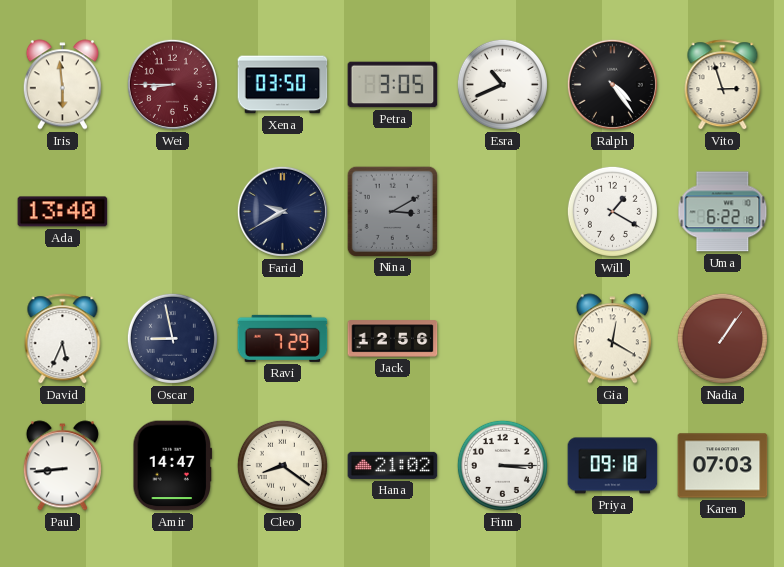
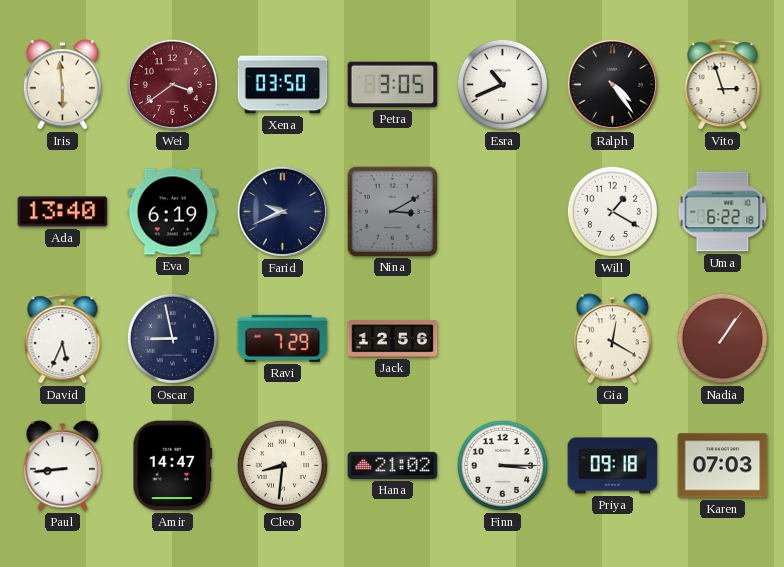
Wei: 8:45 -> 3:39 (172, 84)
Eva: none -> 6:19 (173, 212)
Farid: 9:40 -> 9:41 (282, 211)
Cleo: 8:21 -> 8:31 (282, 465)
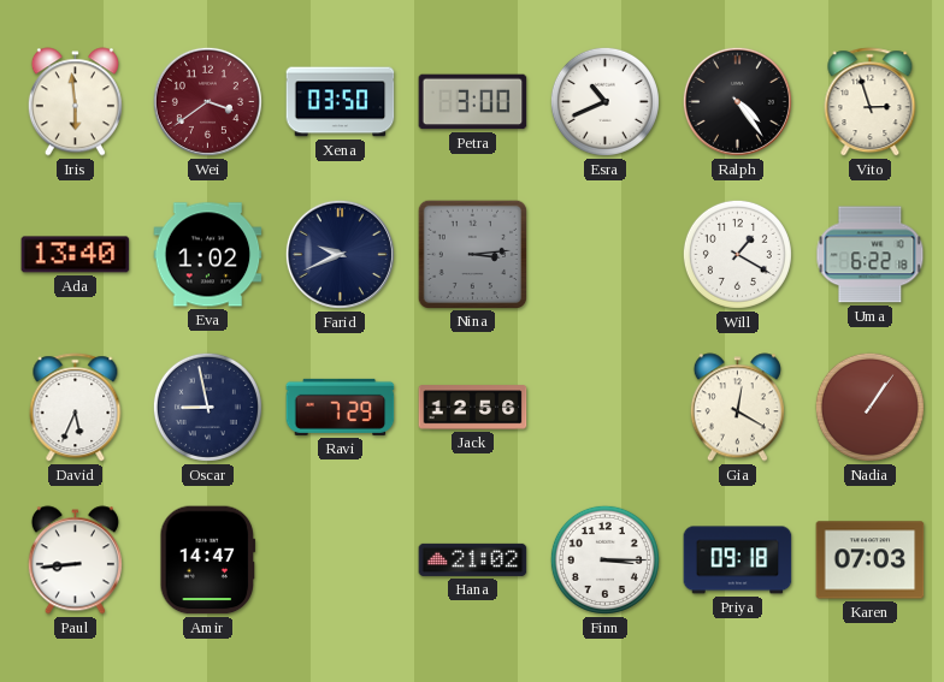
Petra: 3:05 -> 3:00 (473, 102)
Eva: 6:19 -> 1:02 (208, 255)
Nina: 3:10 -> 3:14 (472, 254)
Cleo: 8:31 -> none (282, 465)
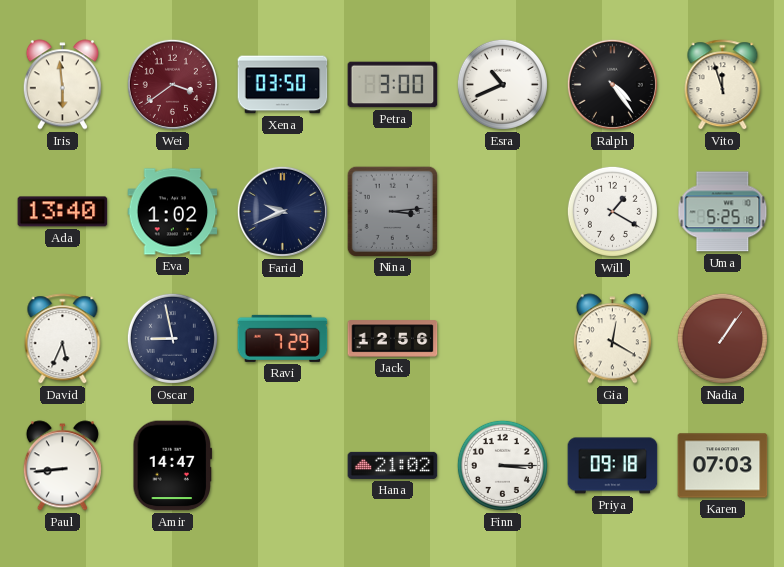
Vito: 2:57 -> 11:57 (723, 85)
Uma: 6:22 -> 5:25 (723, 212)
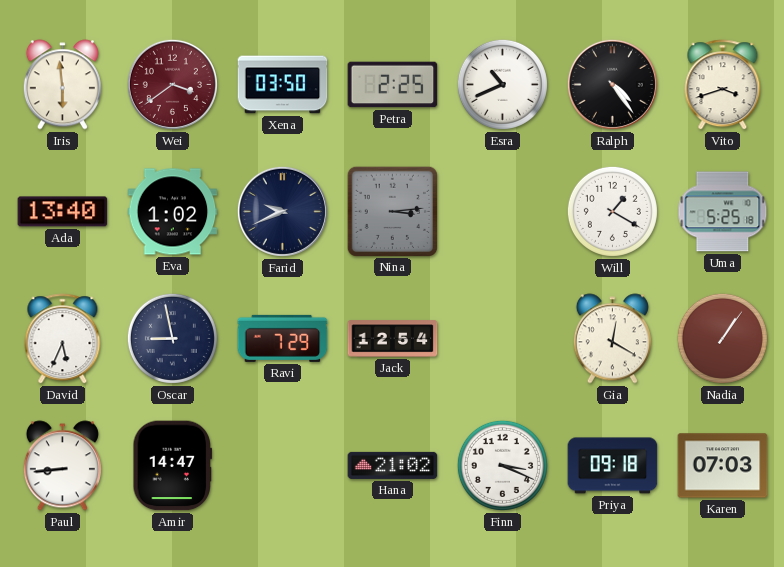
Petra: 3:00 -> 2:25 (393, 85)
Vito: 11:57 -> 3:42 (723, 85)
Jack: 12:56 -> 12:54 (393, 339)
Finn: 3:15 -> 3:19 (502, 465)
